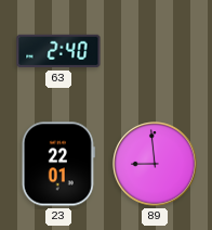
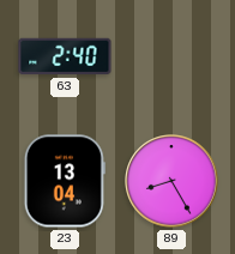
23: 22:01 -> 13:04 (65, 181)
89: 8:59 -> 8:25 (171, 181)
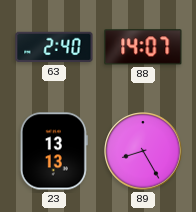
88: none -> 14:07 (143, 47)
23: 13:04 -> 13:13 (54, 151)
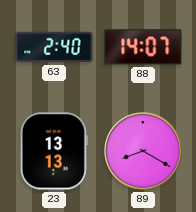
89: 8:25 -> 8:20 (143, 151)
